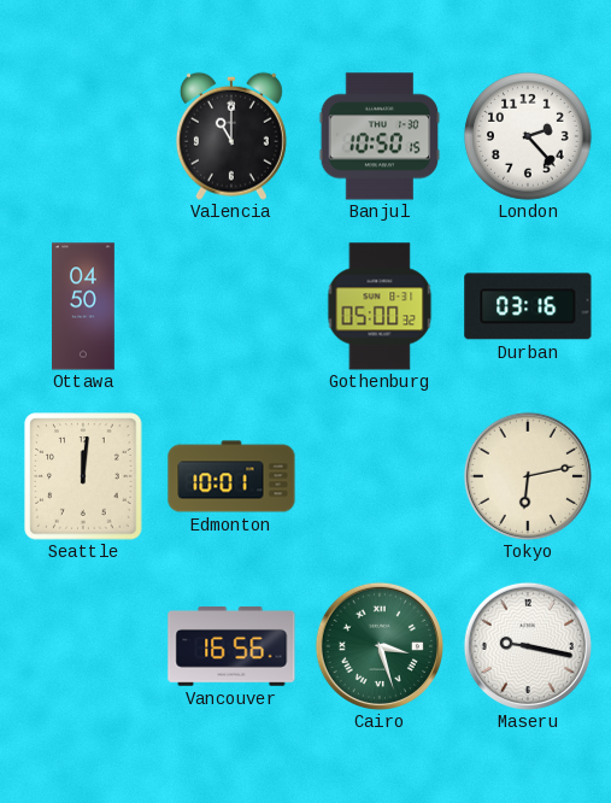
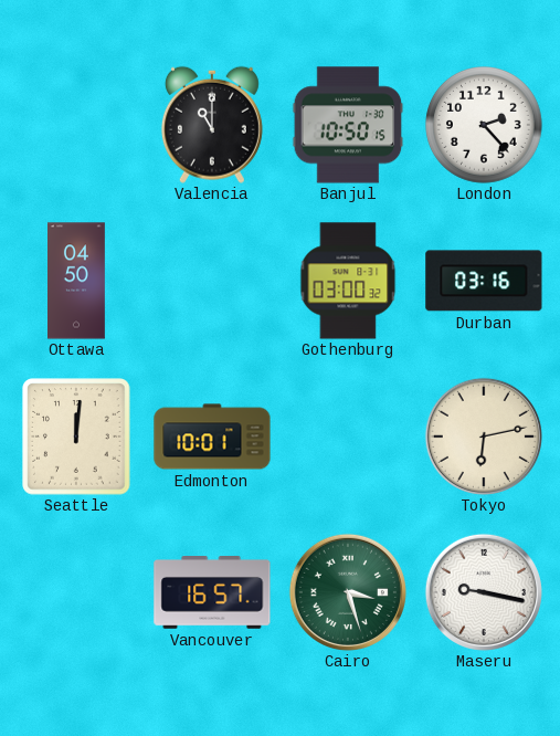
Gothenburg: 05:00 -> 03:00 (348, 281)
Vancouver: 16:56 -> 16:57 (212, 593)
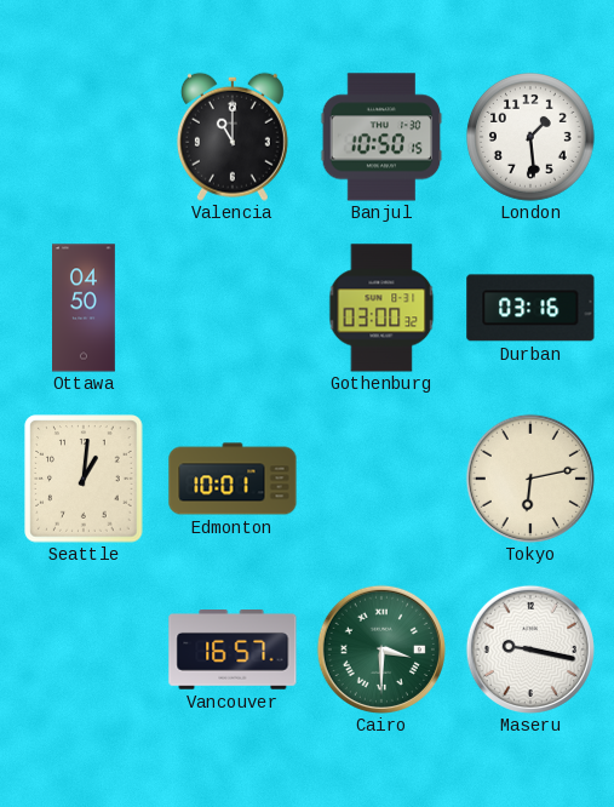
London: 2:23 -> 1:29 (532, 138)
Seattle: 12:01 -> 1:01 (84, 479)
Cairo: 3:27 -> 3:30 (381, 649)
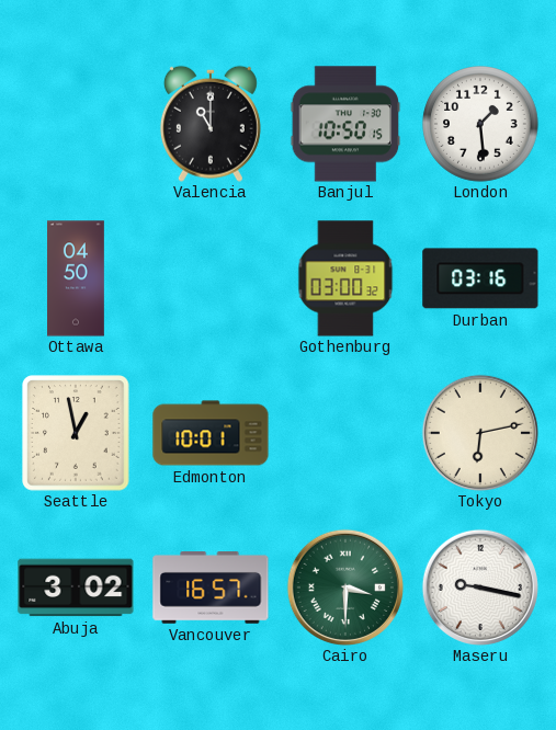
Seattle: 1:01 -> 12:58 (76, 433)
Abuja: none -> 3:02 (76, 588)
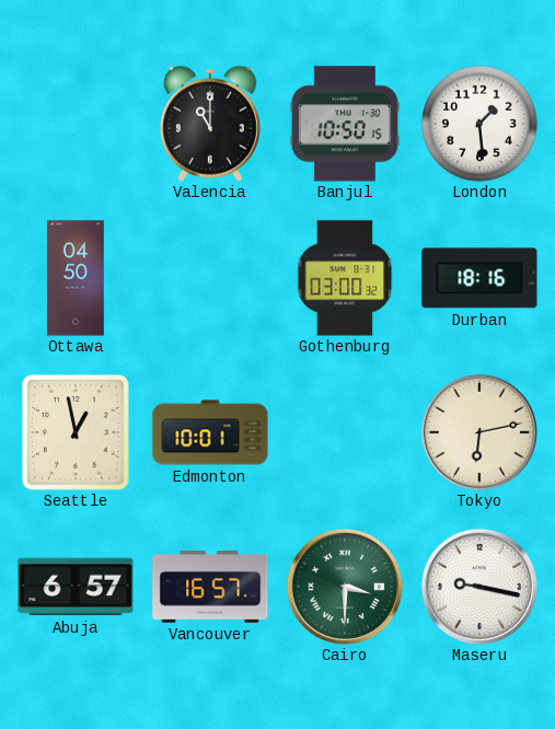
Durban: 03:16 -> 18:16 (479, 278)
Abuja: 3:02 -> 6:57 (76, 587)
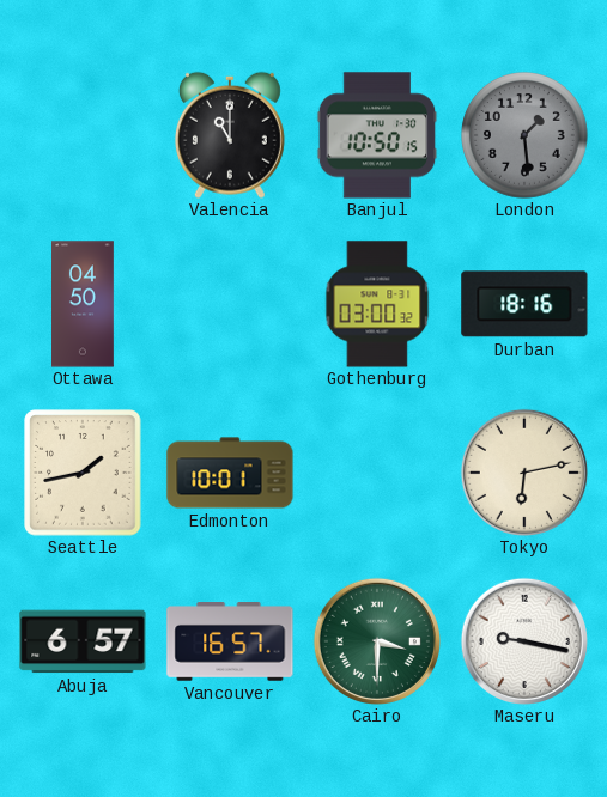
London dial: white -> grey (526, 136)
Seattle: 12:58 -> 1:43 (83, 473)
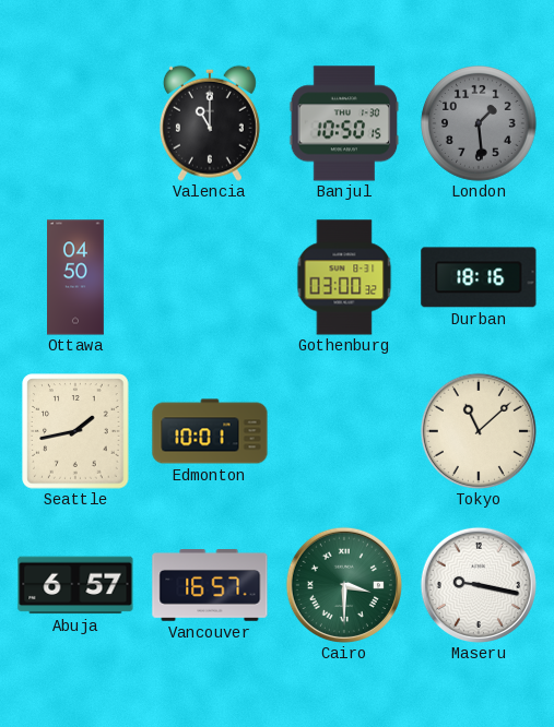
Tokyo: 6:13 -> 11:08 (479, 431)
